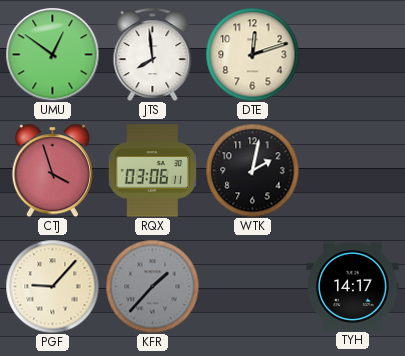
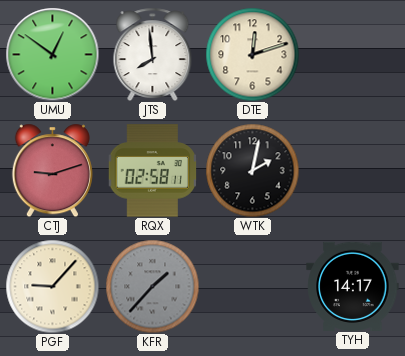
CTJ: 3:57 -> 9:12 (52, 170)
RQX: 03:06 -> 02:58 (153, 171)
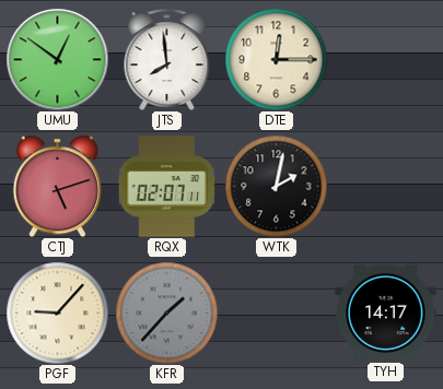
DTE: 12:12 -> 12:15 (276, 59)
CTJ: 9:12 -> 5:12 (57, 186)
RQX: 02:58 -> 02:07 (167, 187)
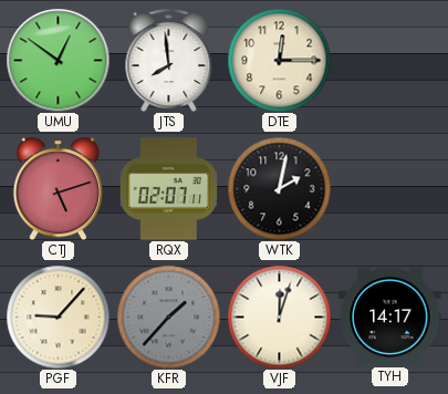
VJF: none -> 12:03 (279, 317)
